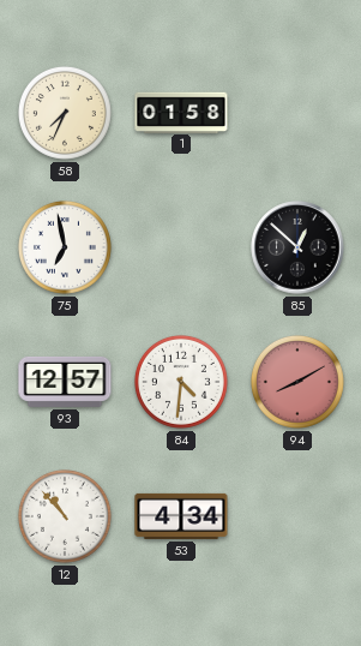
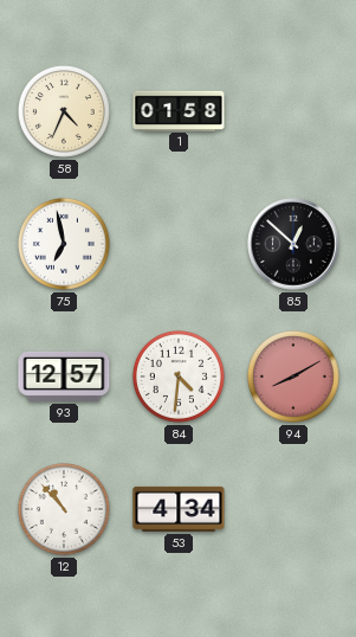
58: 7:34 -> 4:34 (64, 111)
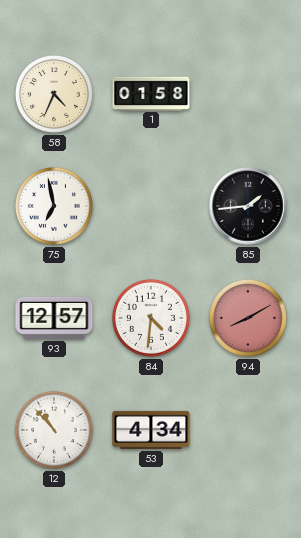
85: 12:52 -> 1:44 (248, 206)
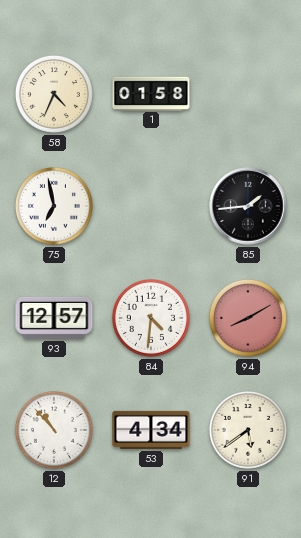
91: none -> 5:39 (248, 430)
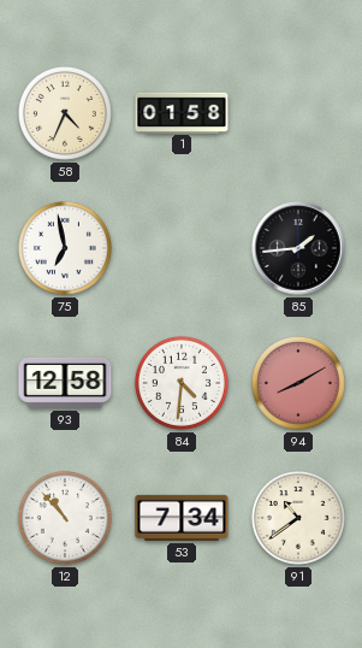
93: 12:57 -> 12:58 (65, 383)
53: 4:34 -> 7:34 (182, 518)
91: 5:39 -> 10:39 (298, 518)
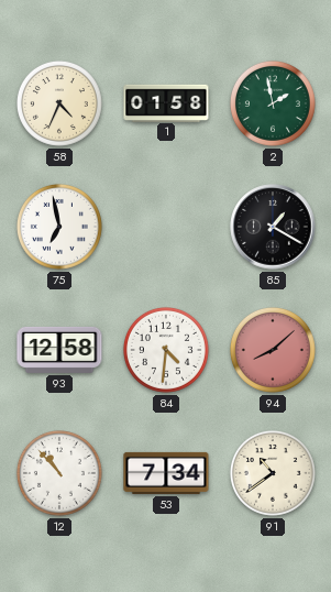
2: none -> 1:58 (273, 103)
85: 1:44 -> 1:20 (273, 227)
94: 8:10 -> 8:08 (273, 350)
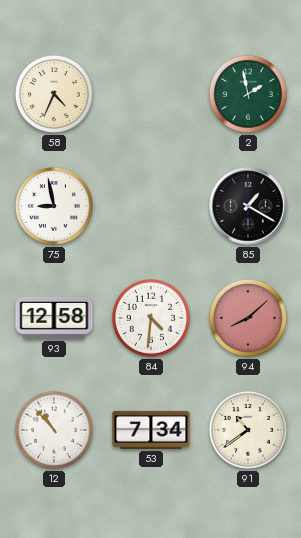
1: 01:58 -> none (166, 102)
75: 6:58 -> 8:58 (54, 206)
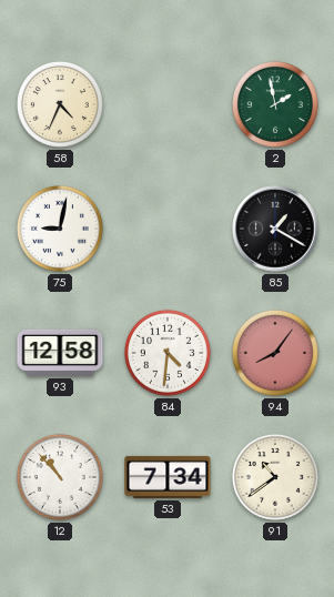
75: 8:58 -> 9:02 (60, 229)
94: 8:08 -> 8:06 (275, 353)
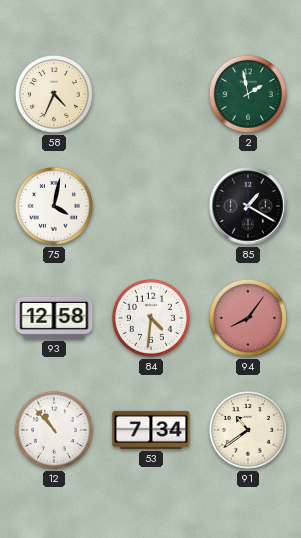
75: 9:02 -> 4:02 (54, 206)
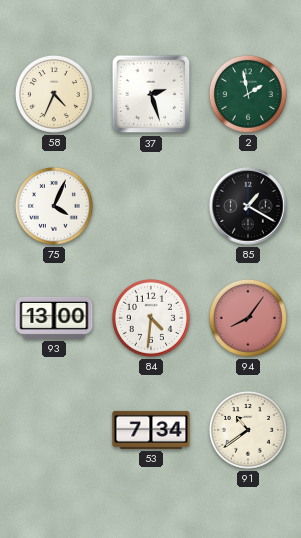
37: none -> 2:27 (151, 94)
75: 4:02 -> 4:04 (54, 206)
93: 12:58 -> 13:00 (54, 318)
12: 10:53 -> none (54, 430)
